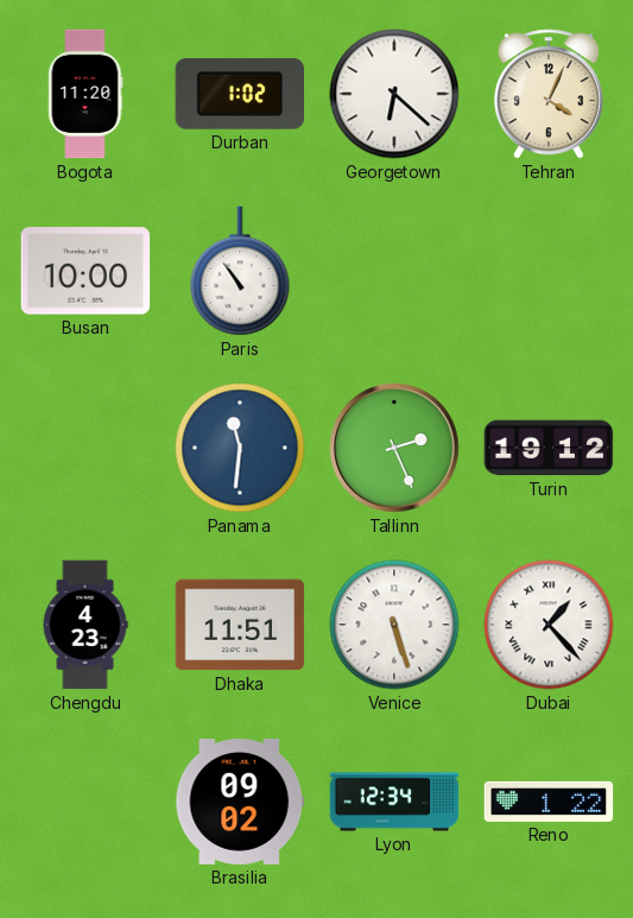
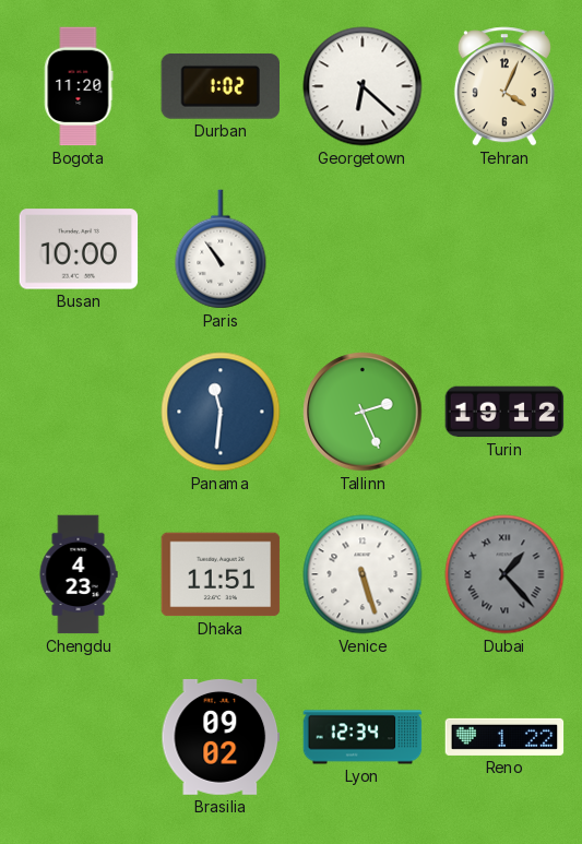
Dubai dial: white -> grey (504, 574)
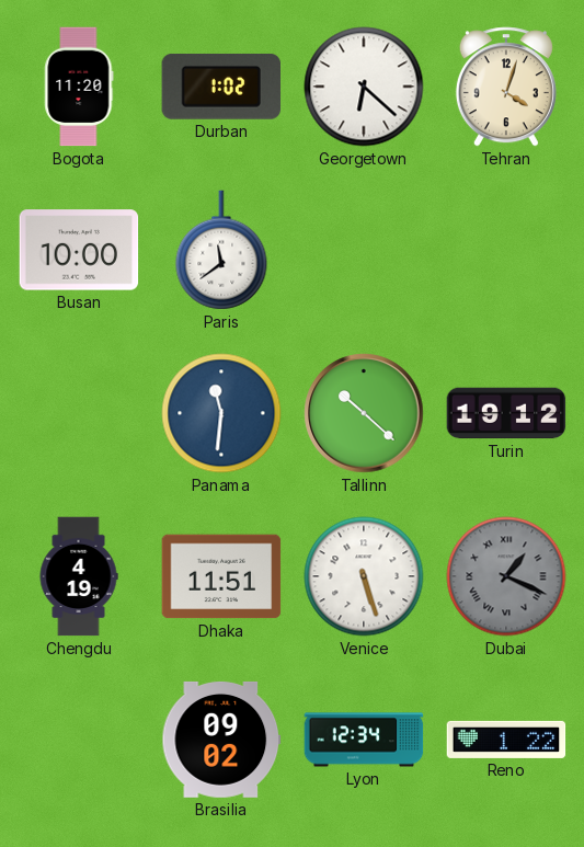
Tehran: 4:04 -> 4:03 (506, 87)
Paris: 10:54 -> 11:39 (221, 250)
Tallinn: 2:26 -> 10:22 (364, 413)
Chengdu: 4:23 -> 4:19 (79, 576)
Dubai: 1:23 -> 1:19 (506, 576)
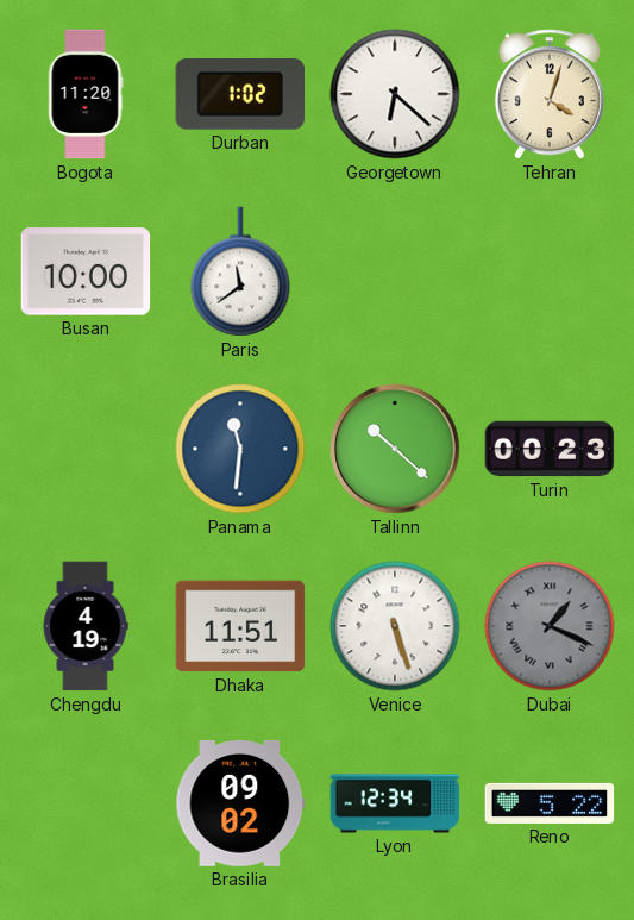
Turin: 19:12 -> 00:23 (550, 449)
Reno: 1:22 -> 5:22 (550, 803)
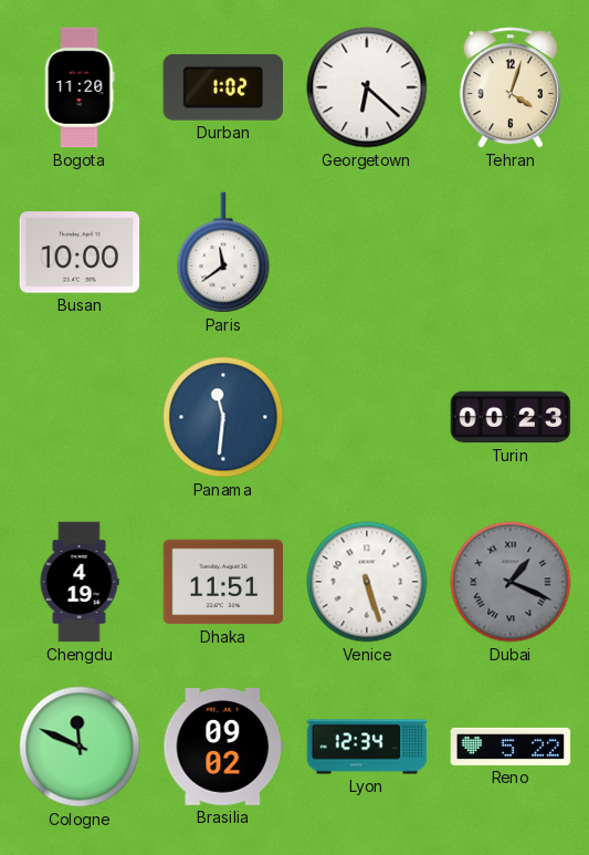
Tallinn: 10:22 -> none (395, 449)
Cologne: none -> 11:49 (80, 747)
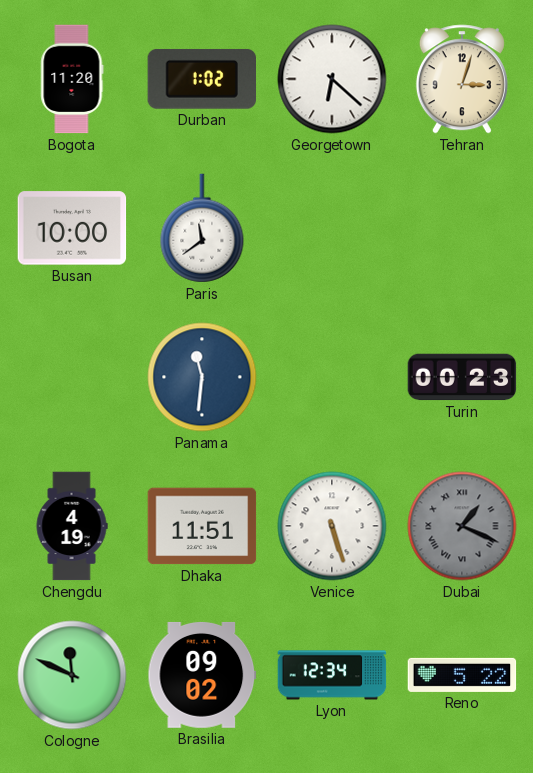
Tehran: 4:03 -> 3:03 (462, 79)
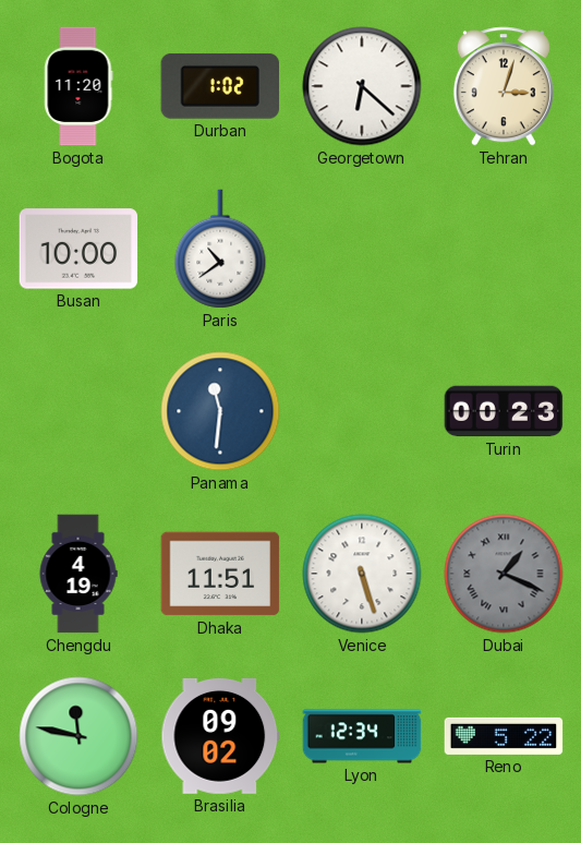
Paris: 11:39 -> 10:39 (220, 249)
Cologne: 11:49 -> 11:47 (78, 736)
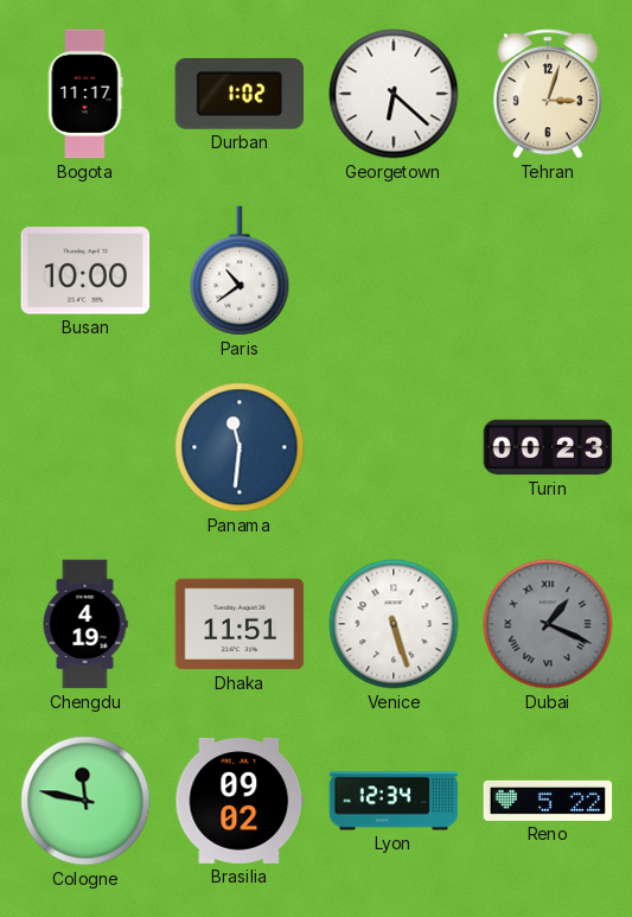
Bogota: 11:20 -> 11:17 (85, 94)
